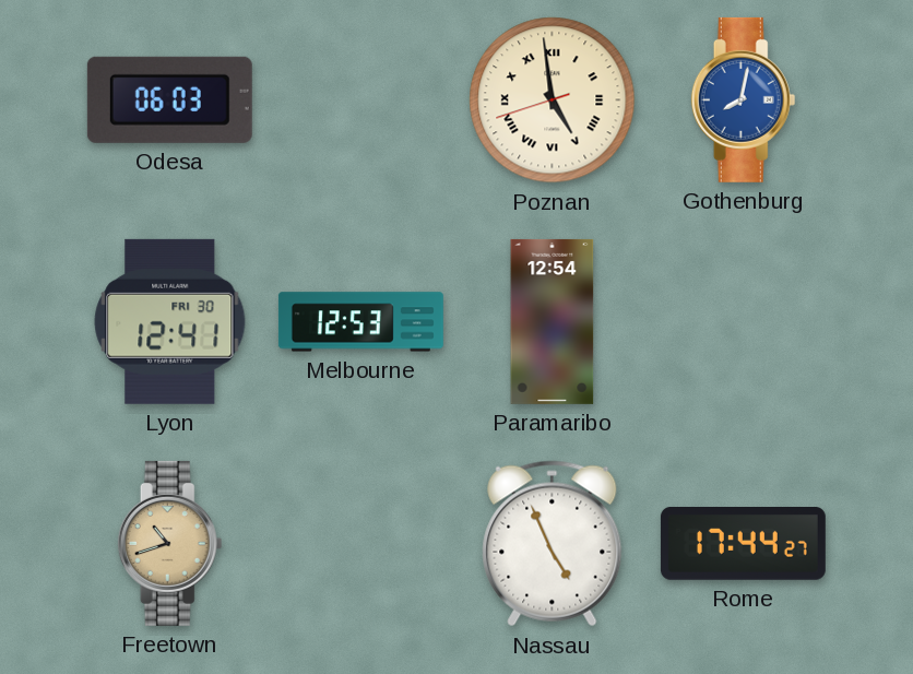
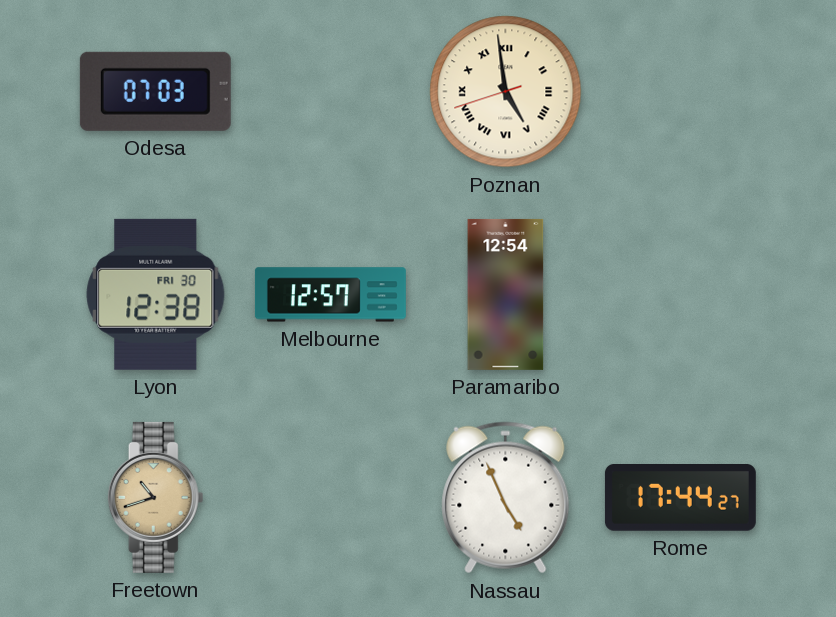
Odesa: 06:03 -> 07:03 (155, 91)
Gothenburg: 8:02 -> none (744, 99)
Lyon: 12:41 -> 12:38 (156, 294)
Melbourne: 12:53 -> 12:57 (330, 295)
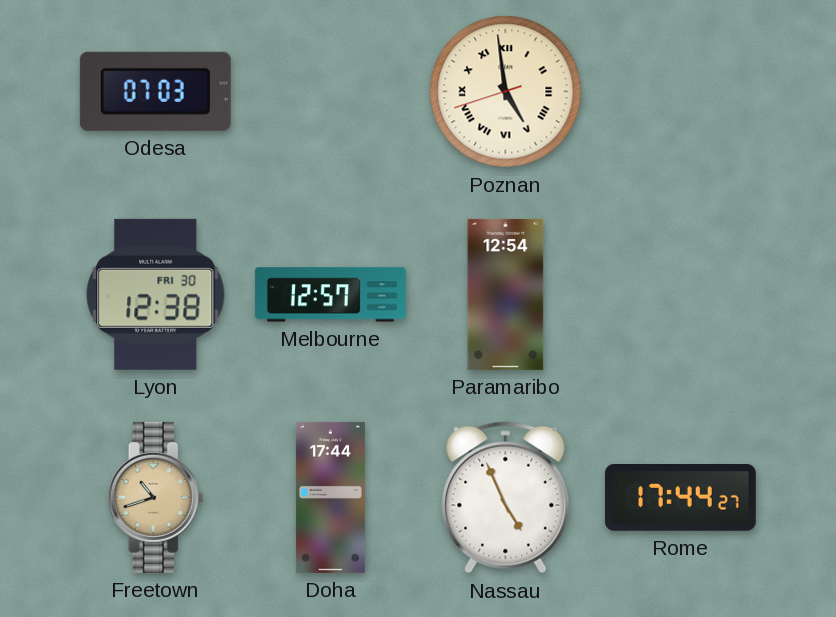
Doha: none -> 17:44 (330, 497)
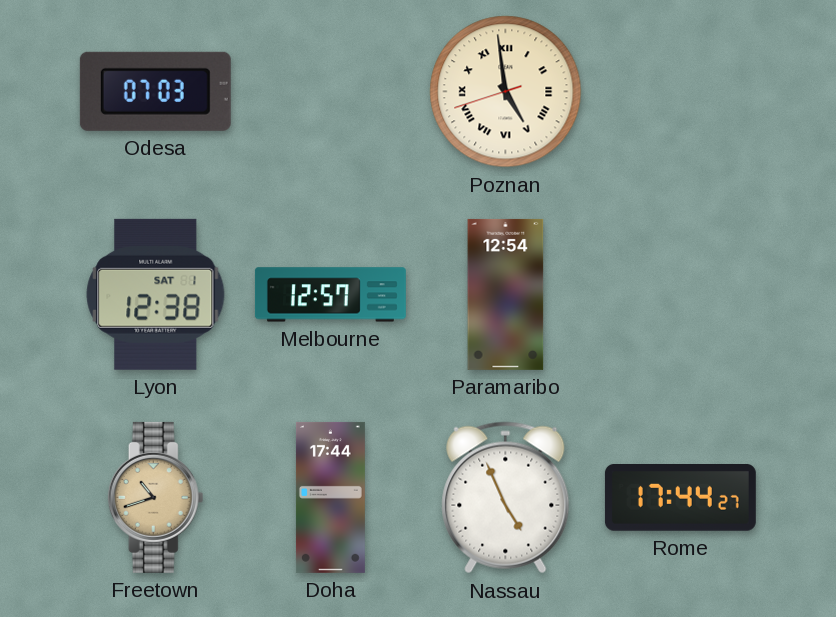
Lyon date: FRI 30 -> SAT 1 (156, 294)
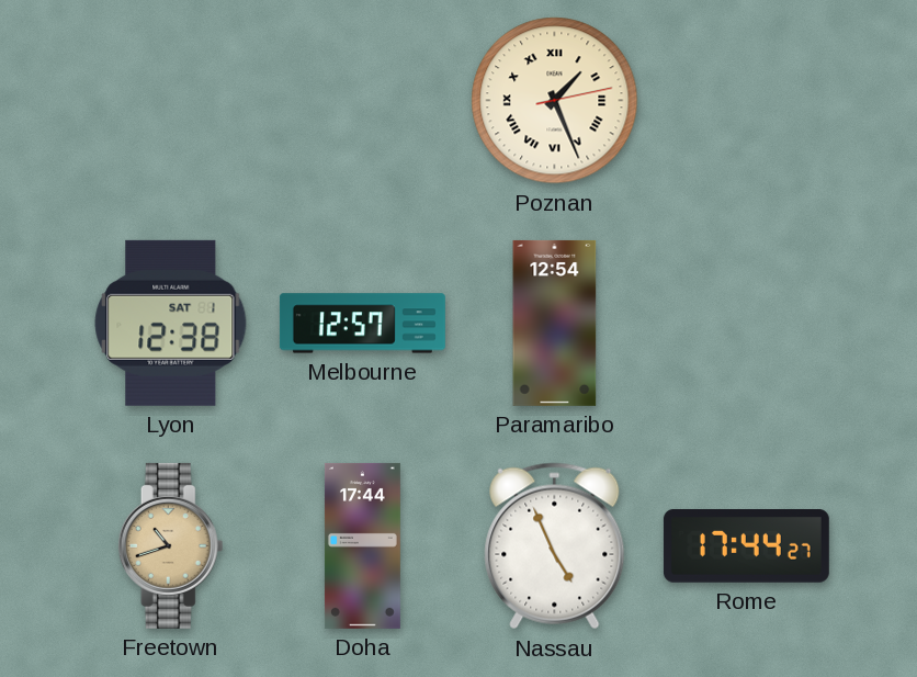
Odesa: 07:03 -> none (155, 91)
Poznan: 4:58 -> 1:26 (555, 101)
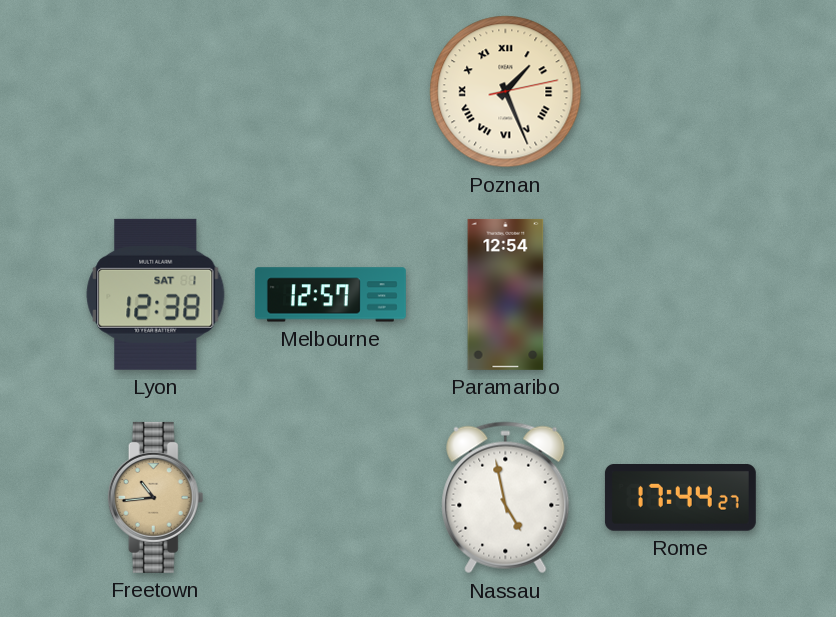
Freetown: 10:42 -> 10:44 (156, 497)
Doha: 17:44 -> none (362, 545)
Nassau: 4:56 -> 4:58 (506, 498)
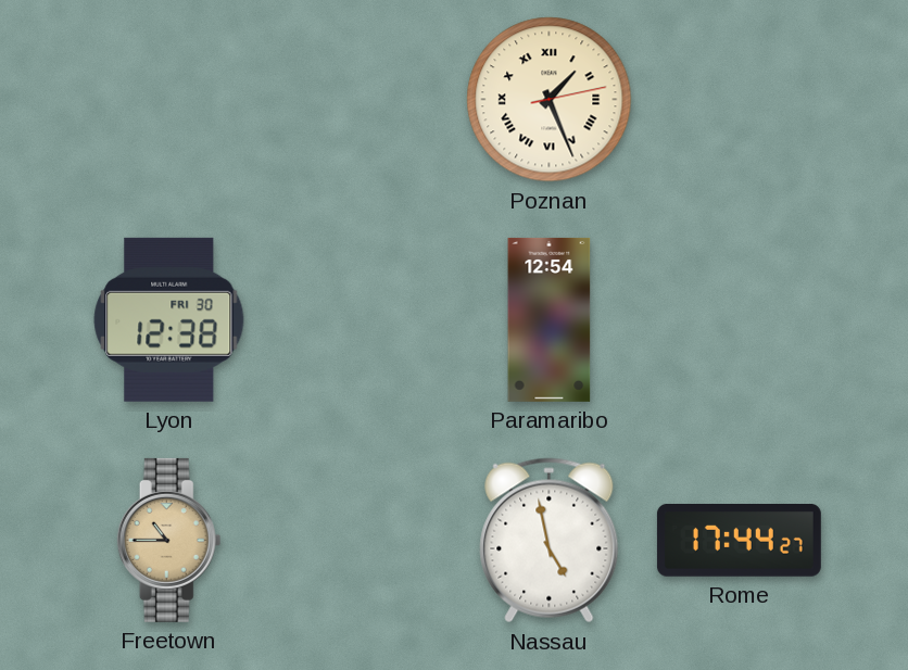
Lyon date: SAT 1 -> FRI 30 (169, 319)
Melbourne: 12:57 -> none (330, 295)
Freetown: 10:44 -> 10:45 (169, 540)
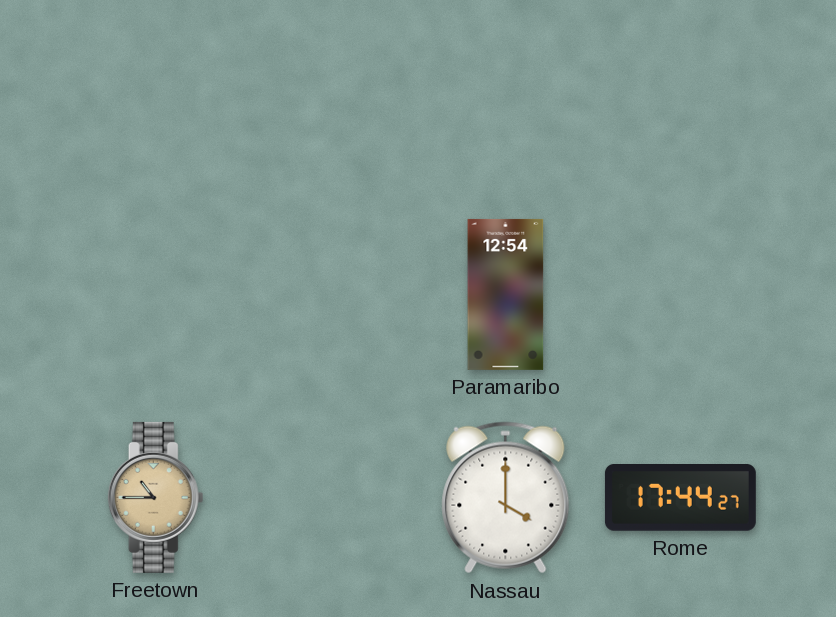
Poznan: 1:26 -> none (550, 100)
Lyon: 12:38 -> none (169, 319)
Nassau: 4:58 -> 4:00 (506, 498)
